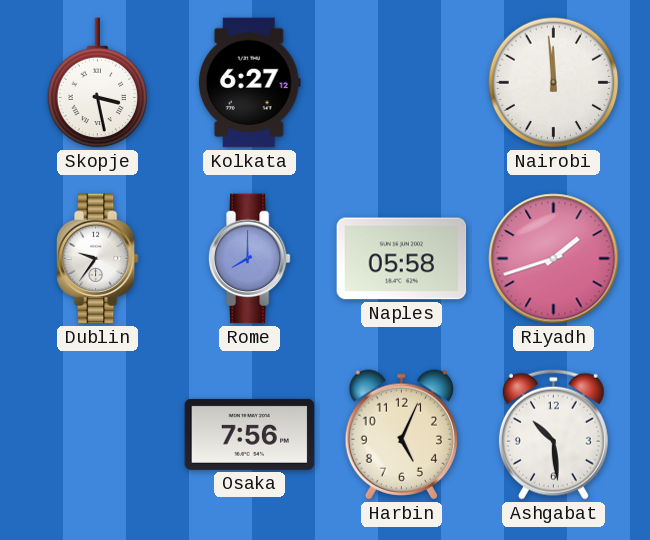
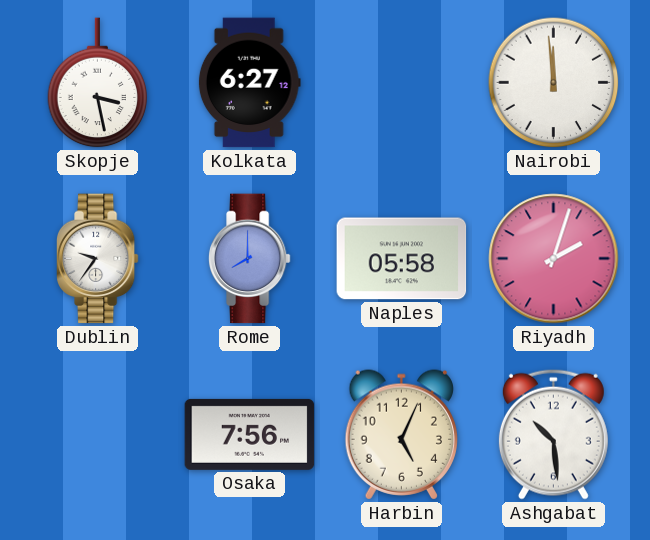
Riyadh: 1:42 -> 2:03 (554, 259)
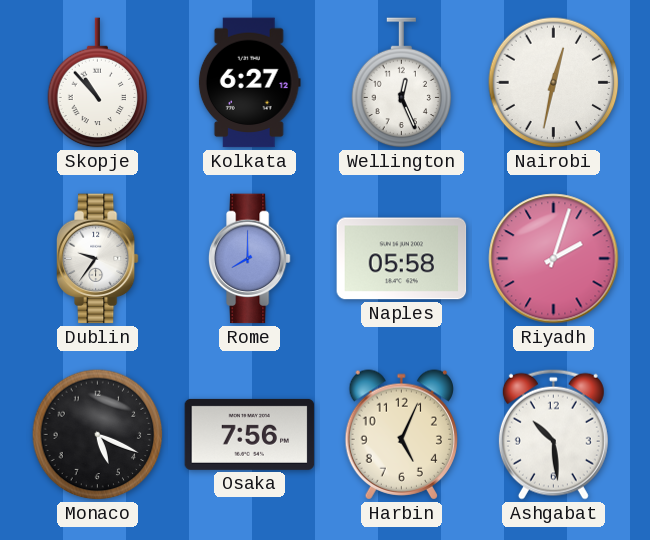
Skopje: 3:28 -> 10:53 (98, 83)
Wellington: none -> 12:26 (402, 83)
Nairobi: 11:59 -> 12:32 (554, 83)
Monaco: none -> 5:19 (98, 435)
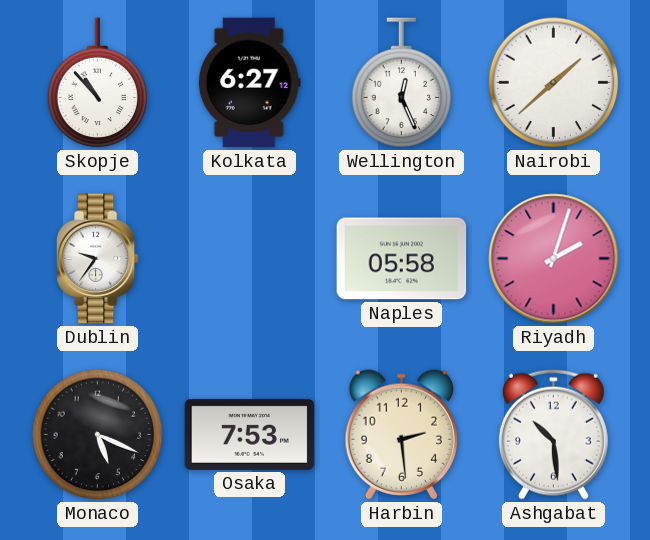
Nairobi: 12:32 -> 1:38 (554, 83)
Rome: 8:00 -> none (249, 259)
Osaka: 7:56 -> 7:53 (250, 434)
Harbin: 5:04 -> 2:29 (401, 435)
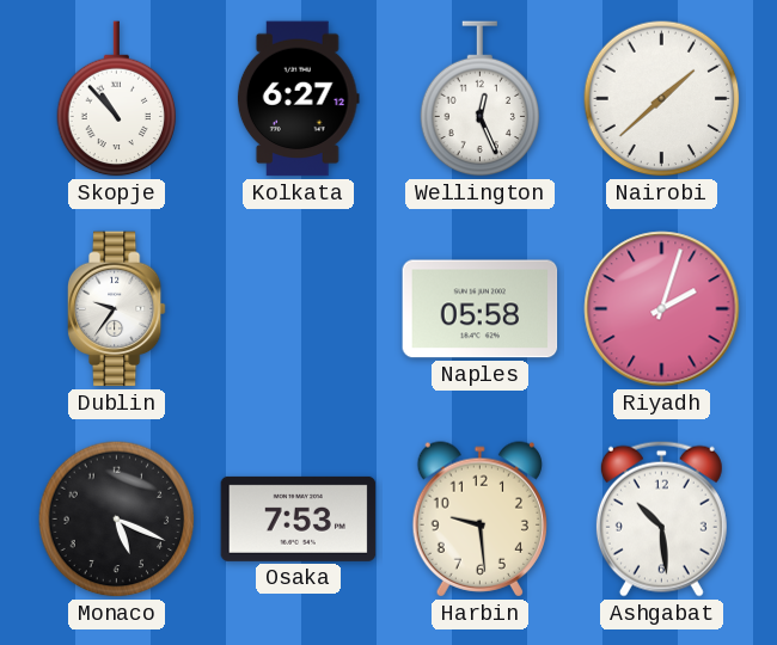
Harbin: 2:29 -> 9:29 (479, 520)
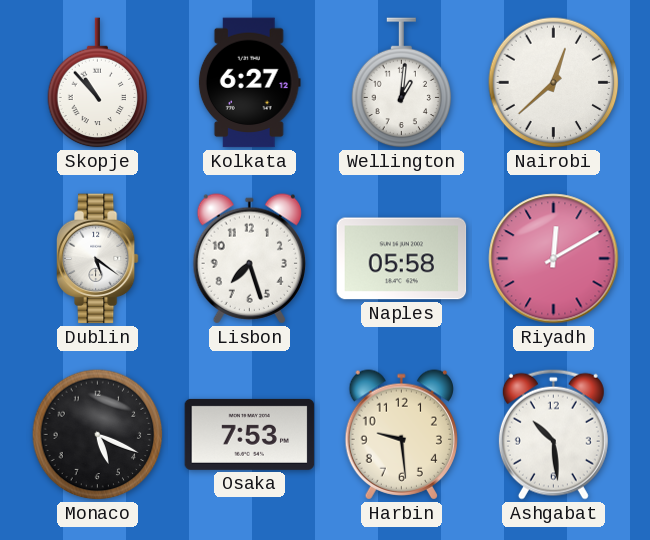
Wellington: 12:26 -> 1:01 (402, 83)
Nairobi: 1:38 -> 12:38 (554, 83)
Dublin: 9:36 -> 5:21 (97, 259)
Lisbon: none -> 7:27 (249, 259)
Riyadh: 2:03 -> 12:10 (554, 259)
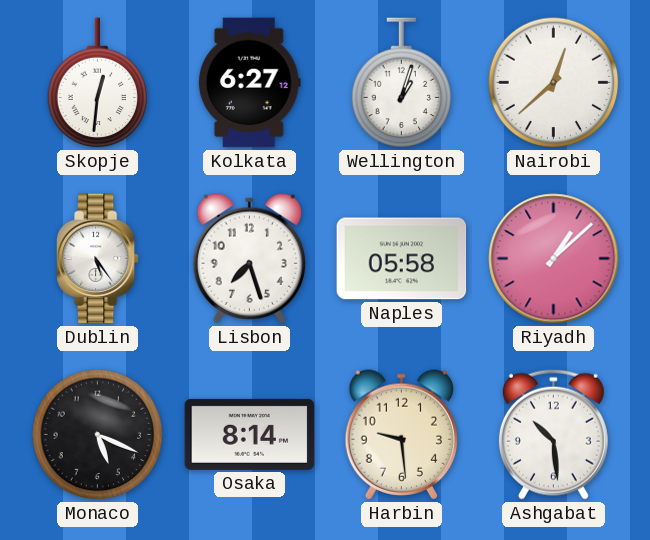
Skopje: 10:53 -> 12:31 (98, 83)
Wellington: 1:01 -> 1:03 (402, 83)
Dublin: 5:21 -> 5:24 (97, 259)
Riyadh: 12:10 -> 1:08 (554, 259)
Osaka: 7:53 -> 8:14 (250, 434)
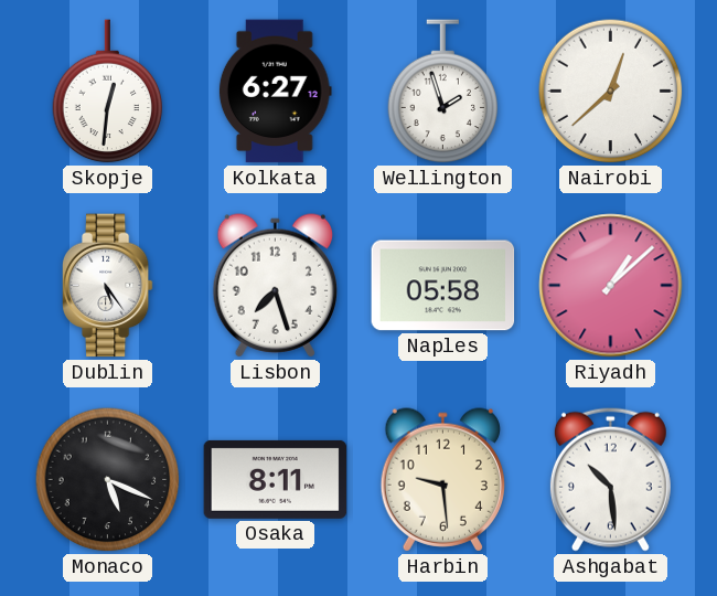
Wellington: 1:03 -> 1:57 (443, 92)
Osaka: 8:14 -> 8:11 (276, 479)
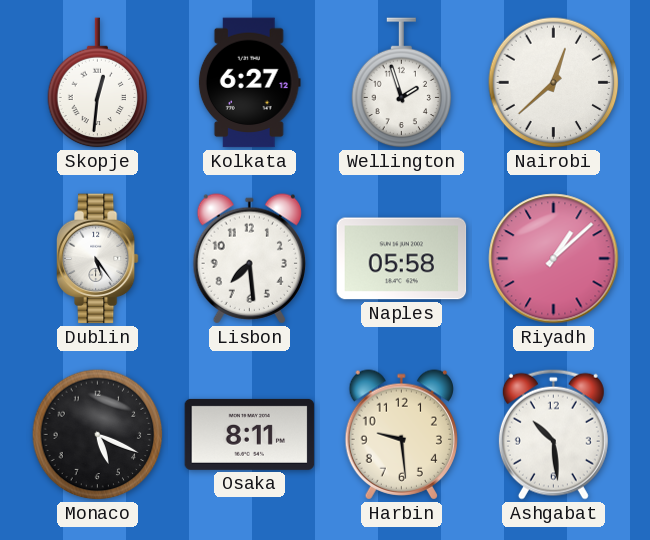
Lisbon: 7:27 -> 7:29 (249, 259)
